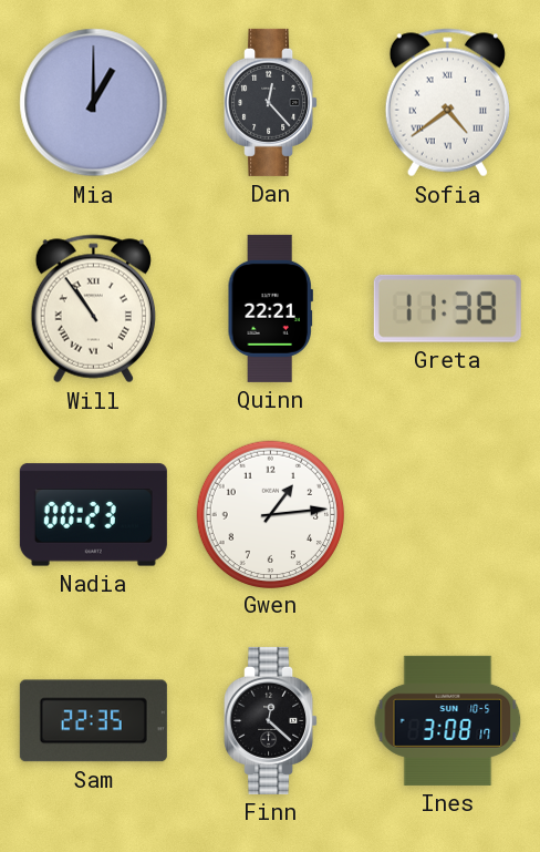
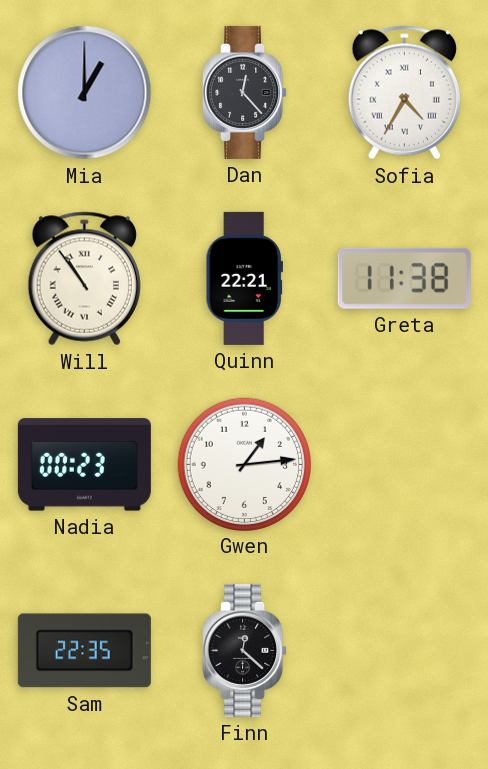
Sofia: 4:39 -> 4:35 (404, 93)
Ines: 3:08 -> none (448, 720)
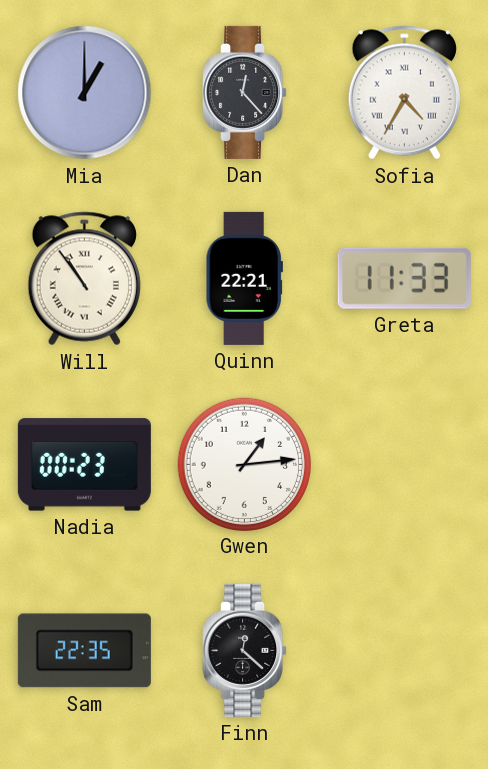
Greta: 11:38 -> 11:33 (404, 278)
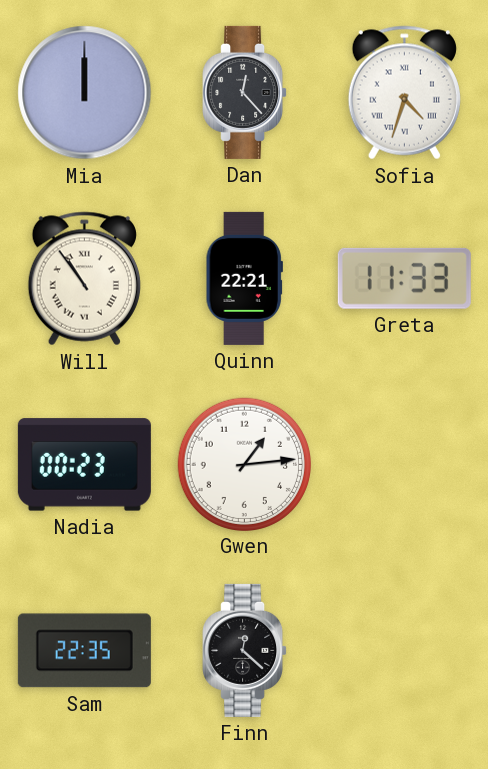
Mia: 1:00 -> 12:00 (85, 93)
Sofia: 4:35 -> 4:33 (404, 93)
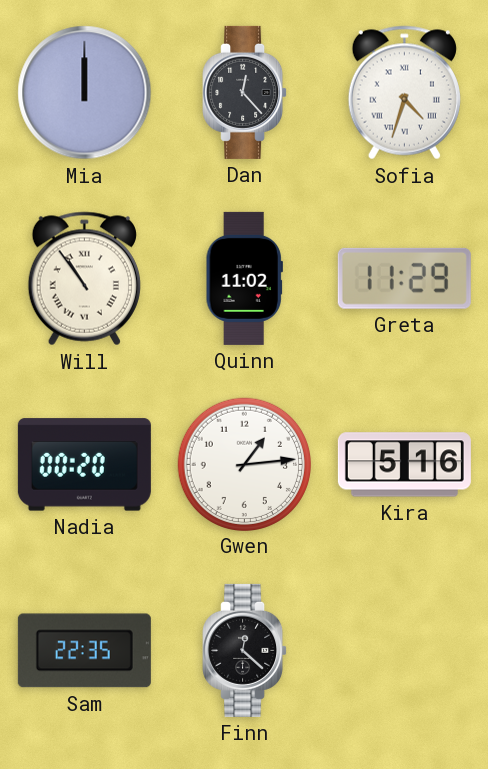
Quinn: 22:21 -> 11:02 (244, 278)
Greta: 11:33 -> 11:29 (404, 278)
Nadia: 00:23 -> 00:20 (84, 465)
Kira: none -> 5:16 (404, 465)
